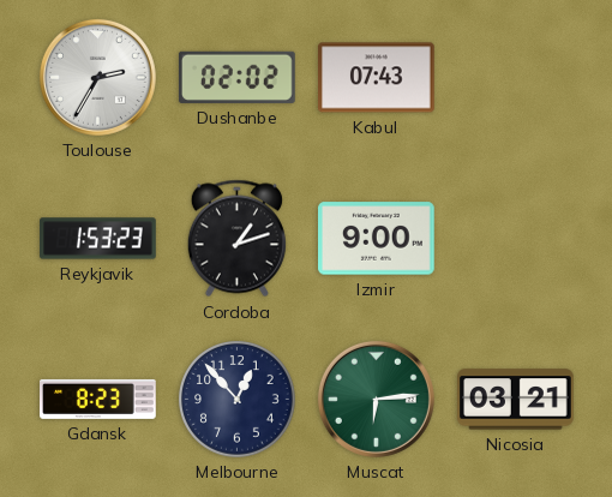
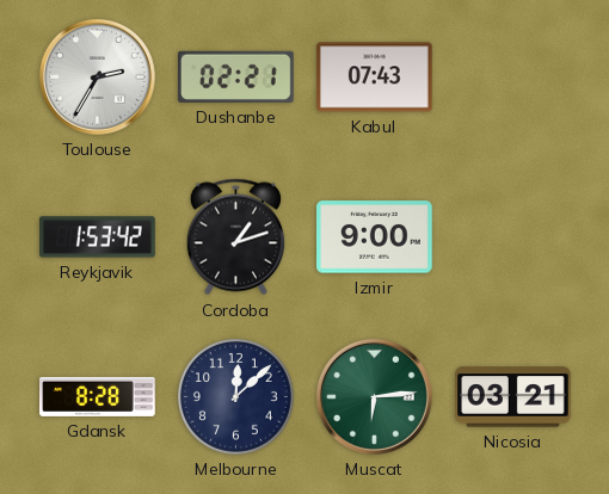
Dushanbe: 02:02 -> 02:21 (236, 76)
Reykjavik: 1:53:23 -> 1:53:42 (98, 237)
Gdansk: 8:23 -> 8:28 (98, 396)
Melbourne: 12:53 -> 12:08 (236, 397)
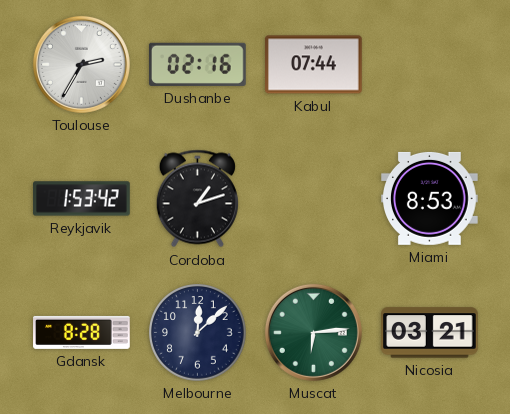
Dushanbe: 02:21 -> 02:16 (198, 64)
Kabul: 07:43 -> 07:44 (314, 65)
Izmir: 9:00 -> none (375, 237)
Miami: none -> 8:53 (430, 198)
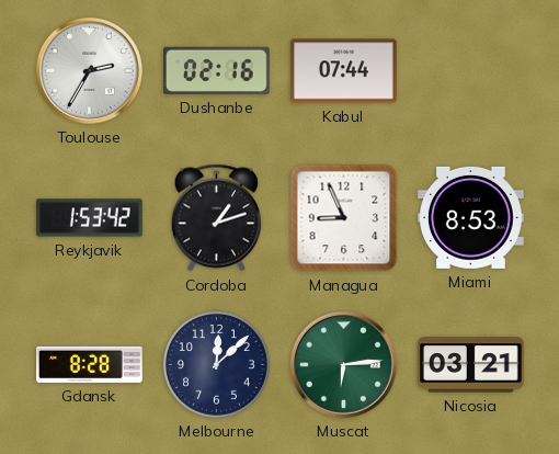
Managua: none -> 8:56 (344, 218)
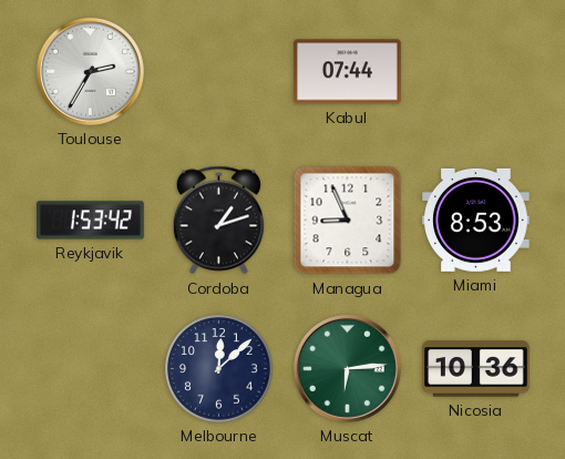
Dushanbe: 02:16 -> none (217, 70)
Gdansk: 8:28 -> none (90, 364)
Nicosia: 03:21 -> 10:36 (476, 369)
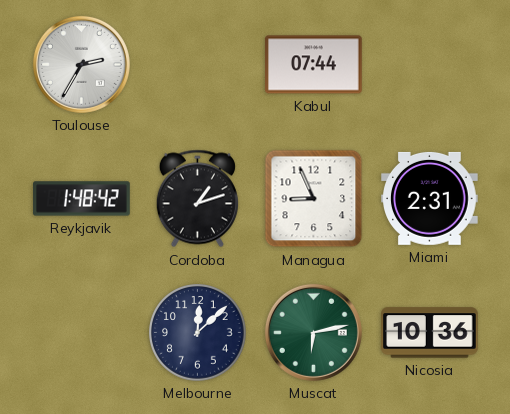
Reykjavik: 1:53 -> 1:48 (82, 199)
Miami: 8:53 -> 2:31 (430, 198)
Muscat: 6:14 -> 6:13 (313, 332)
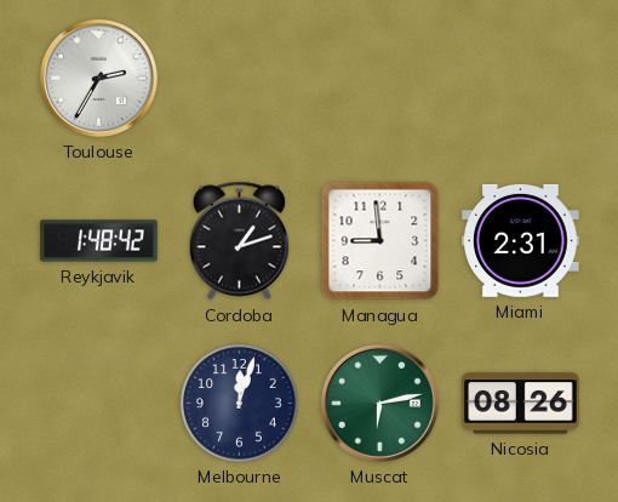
Kabul: 07:44 -> none (314, 65)
Managua: 8:56 -> 8:59 (380, 241)
Melbourne: 12:08 -> 12:03 (240, 404)
Nicosia: 10:36 -> 08:26 (521, 404)
